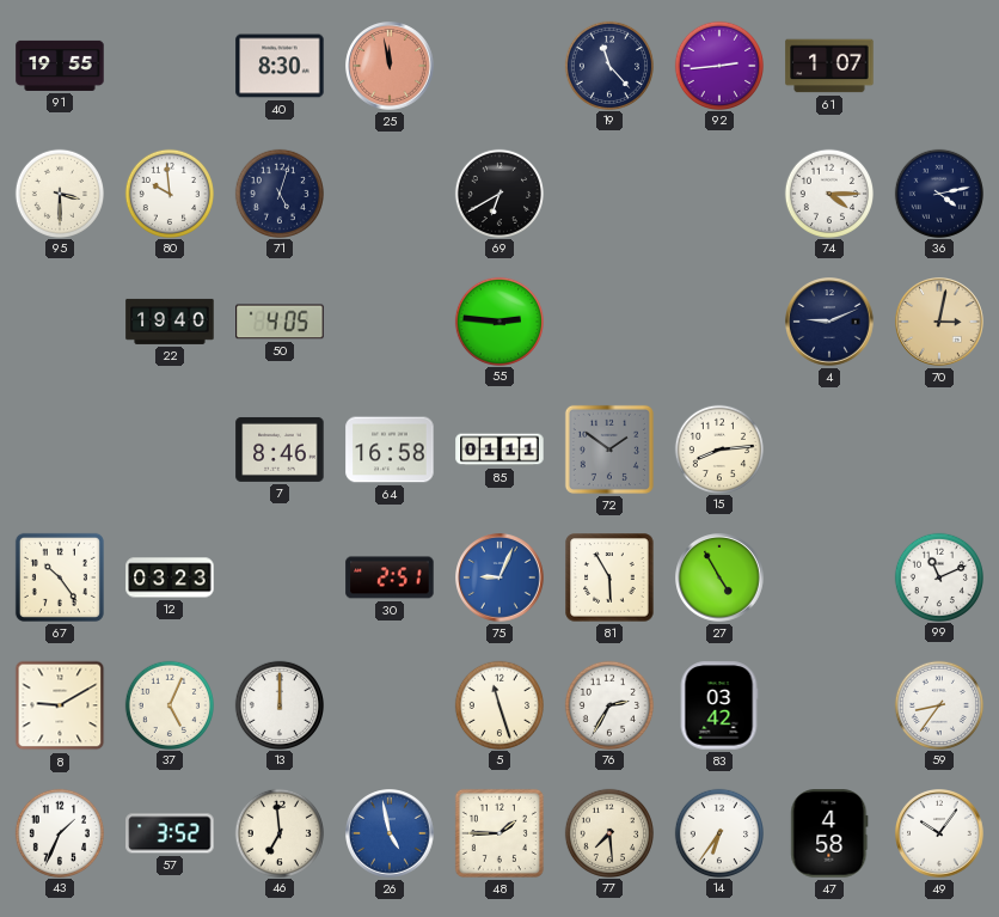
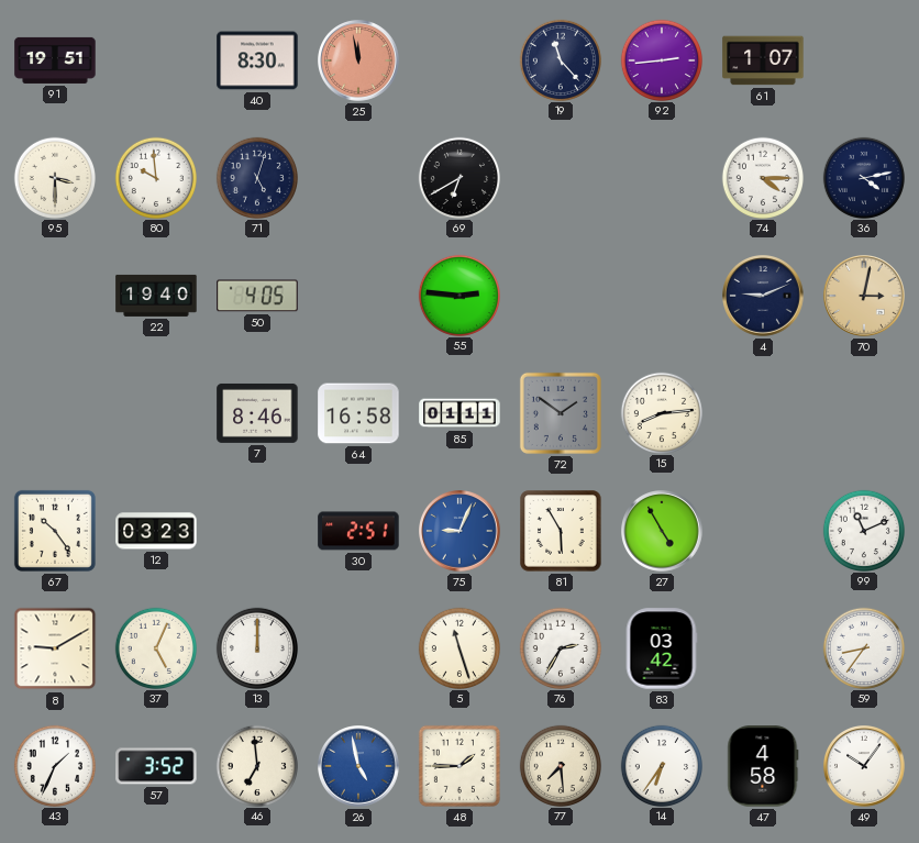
91: 19:55 -> 19:51 (55, 60)
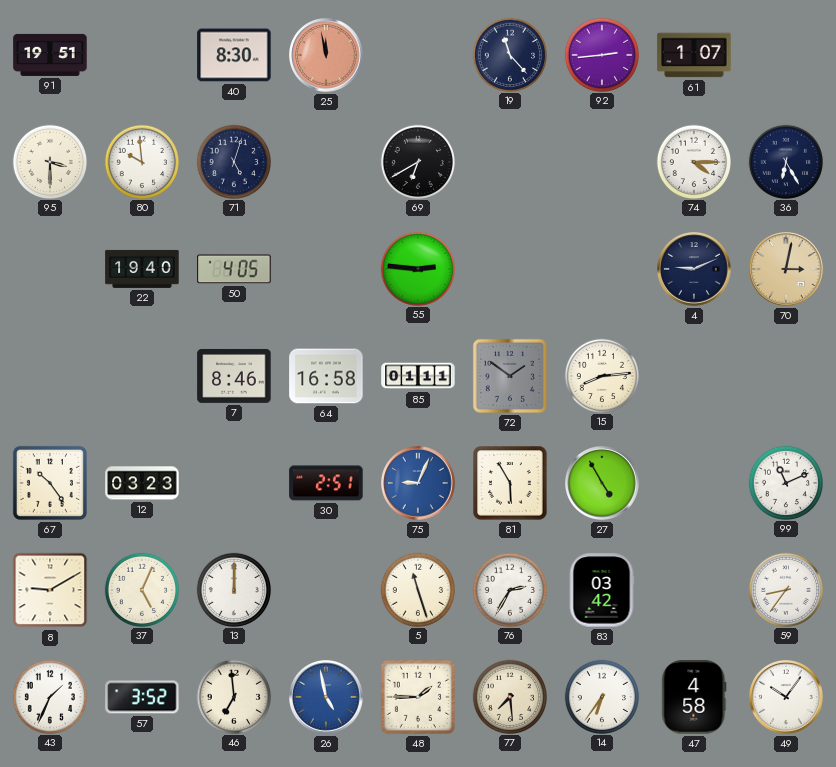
36: 4:13 -> 6:25 (785, 161)
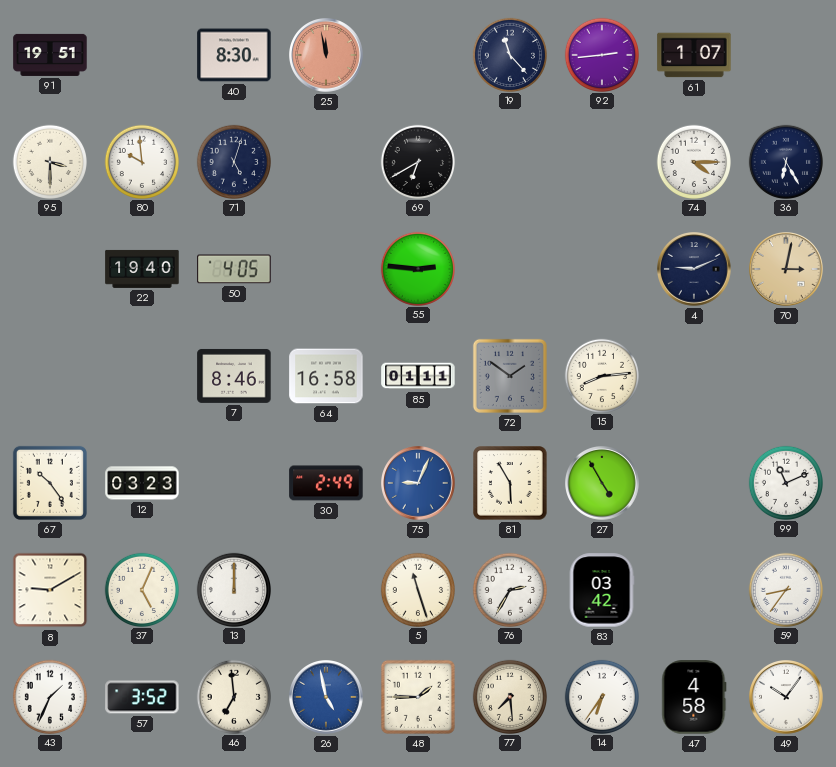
30: 2:51 -> 2:49 (326, 483)
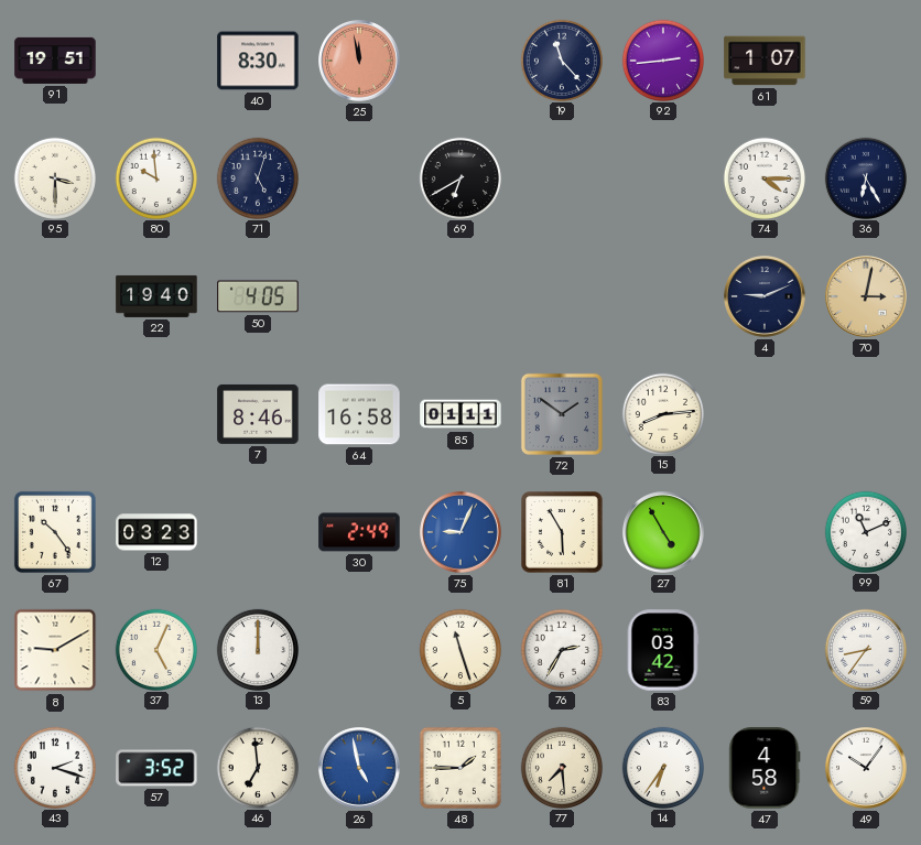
55: 2:46 -> none (417, 268)
43: 1:34 -> 2:18 (54, 767)
